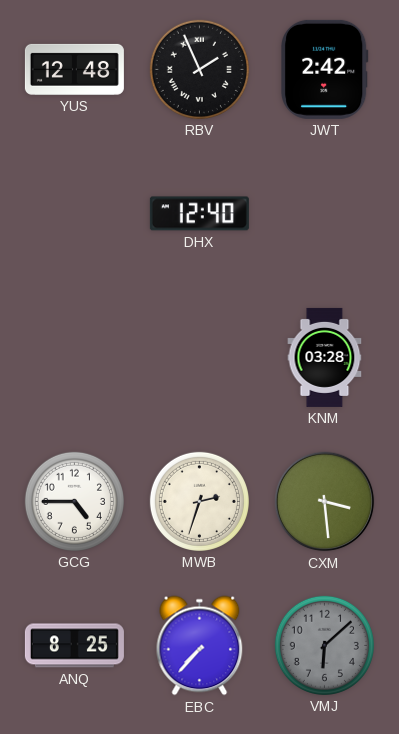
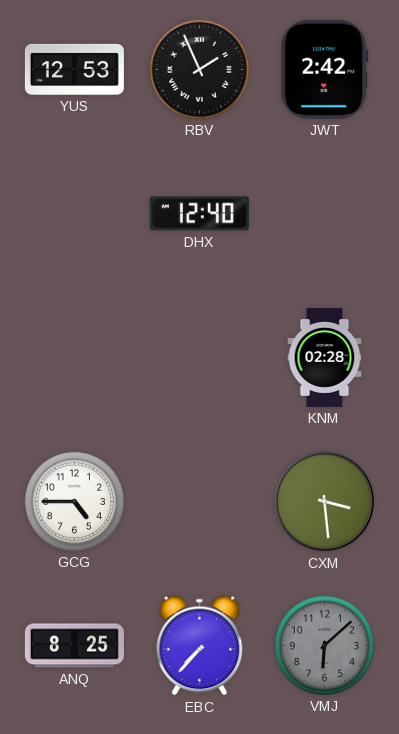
YUS: 12:48 -> 12:53 (74, 69)
KNM: 03:28 -> 02:28 (325, 357)
MWB: 2:33 -> none (199, 501)
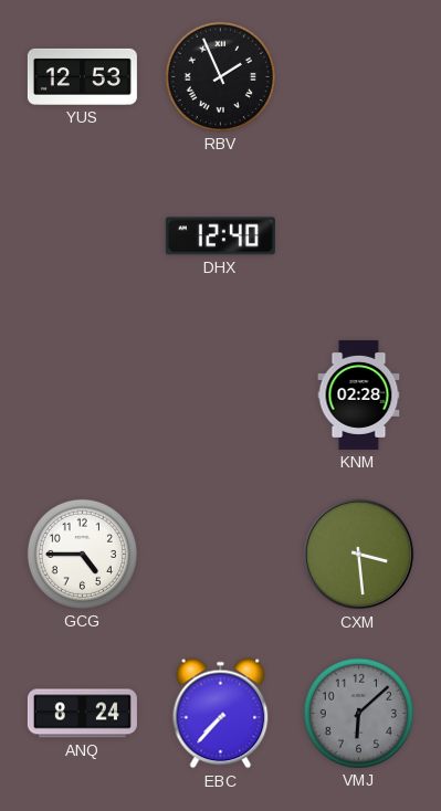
JWT: 2:42 -> none (325, 69)
ANQ: 8:25 -> 8:24 (82, 714)
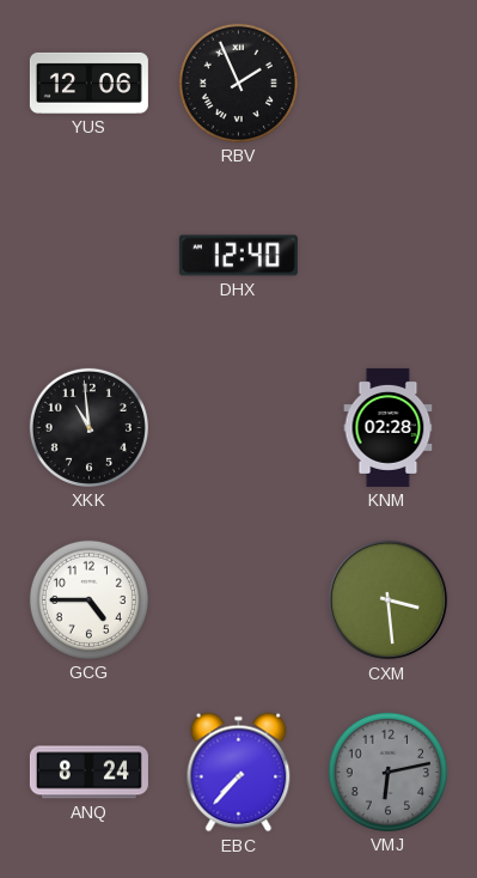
YUS: 12:53 -> 12:06 (88, 83)
XKK: none -> 10:59 (88, 427)
VMJ: 6:08 -> 6:13 (387, 772)
